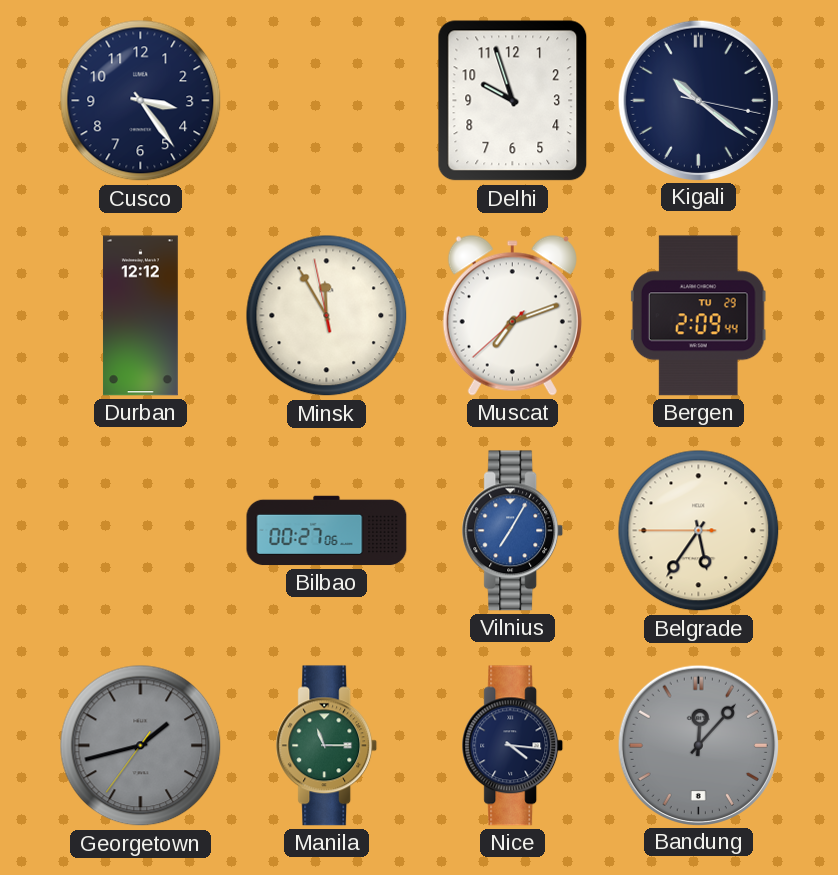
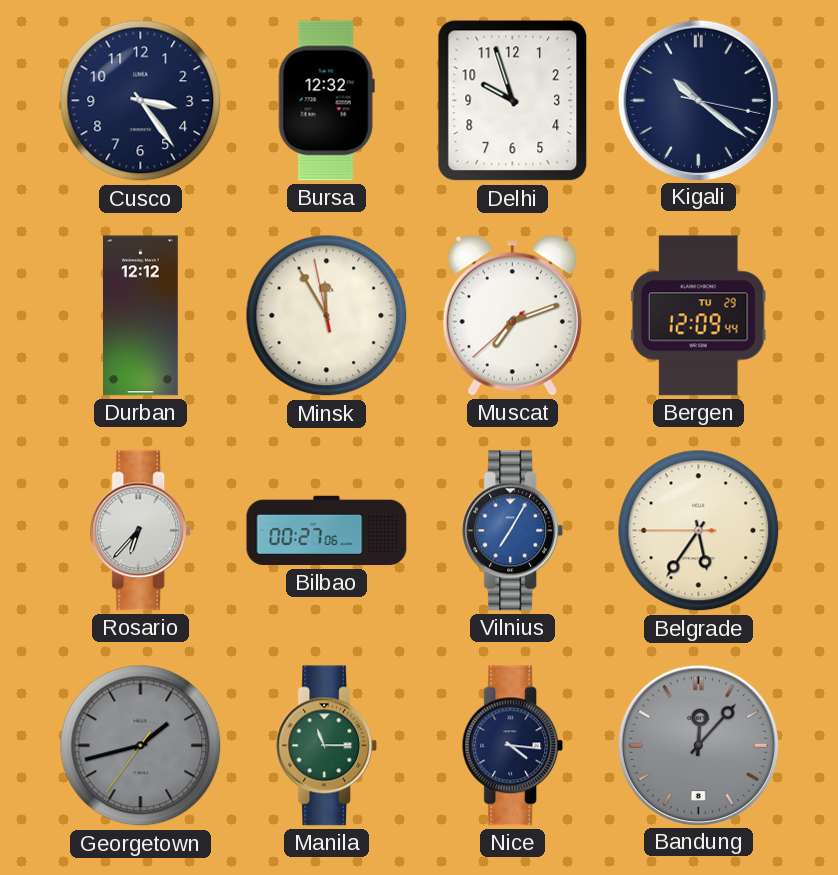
Bursa: none -> 12:32 (326, 101)
Bergen: 2:09 -> 12:09 (698, 316)
Rosario: none -> 6:37 (141, 531)
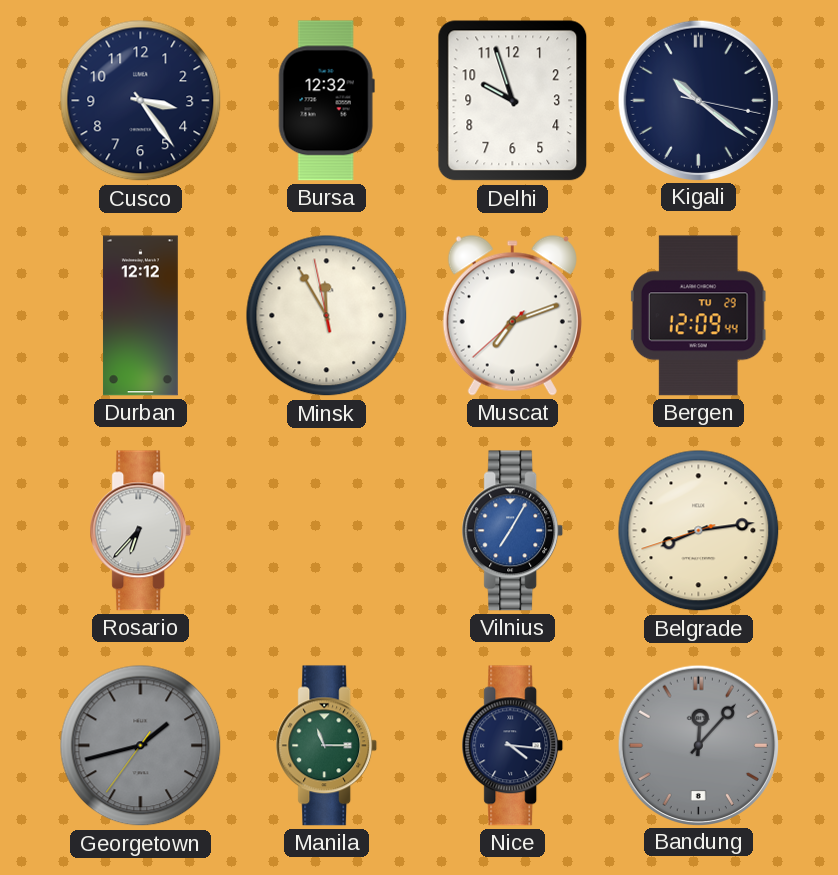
Bilbao: 00:27 -> none (327, 531)
Belgrade: 5:35 -> 8:13 (699, 531)
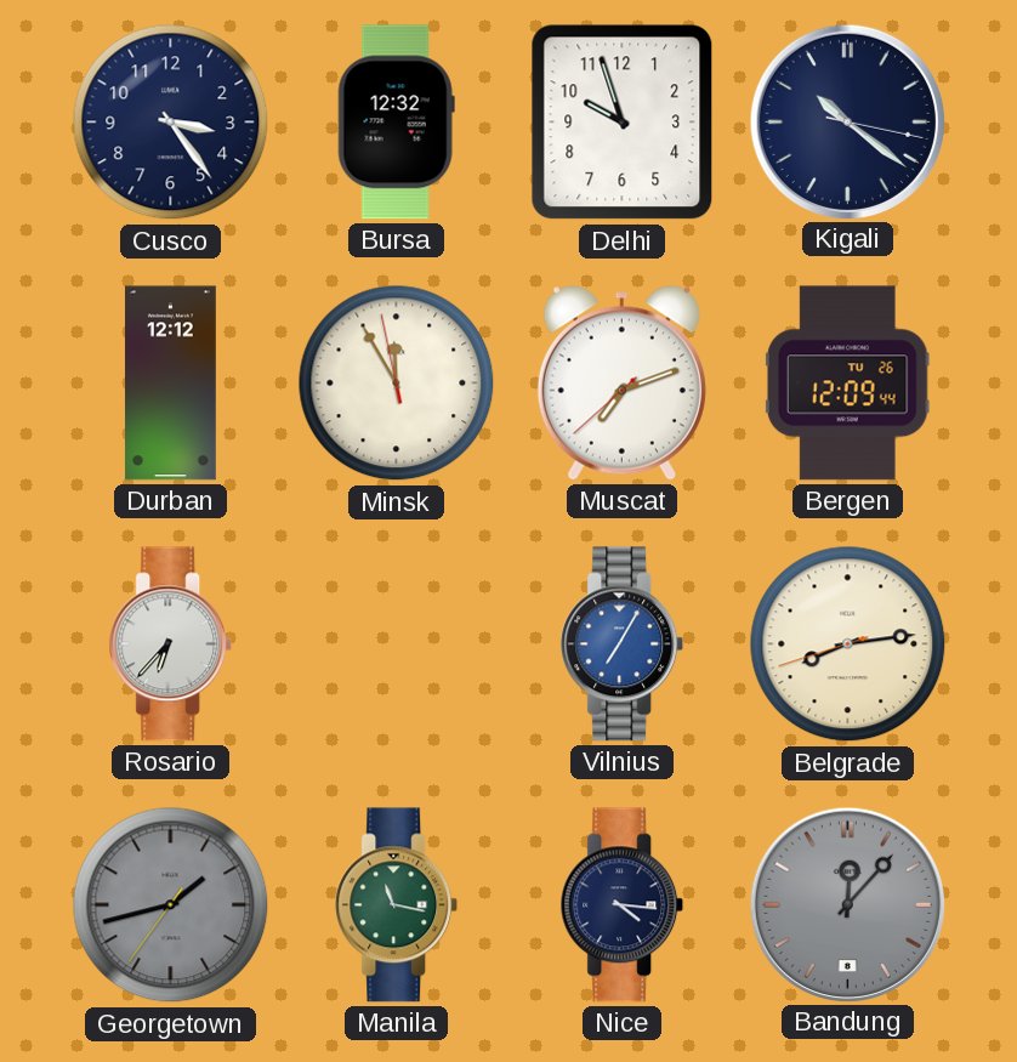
Bergen date: TU 29 -> TU 26 (847, 384)
Manila: 11:15 -> 11:17 (397, 905)
